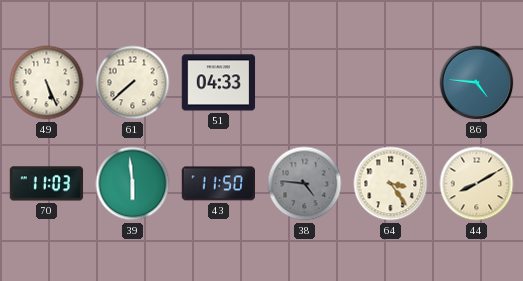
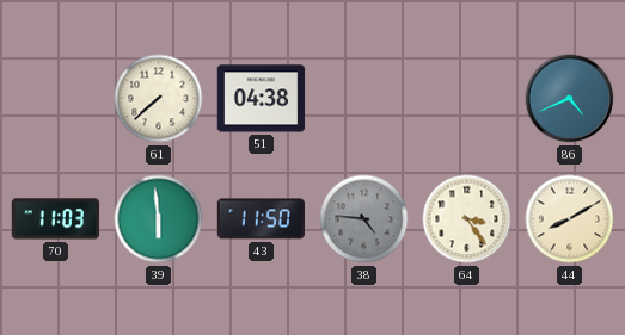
49: 5:26 -> none (47, 83)
51: 04:33 -> 04:38 (262, 99)
86: 4:46 -> 4:41 (570, 99)
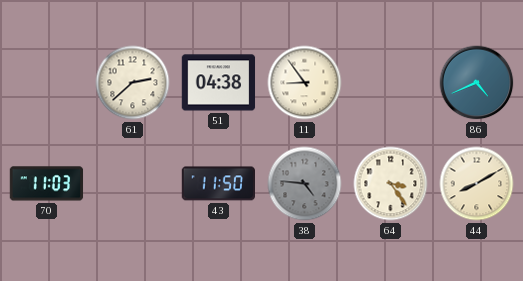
61: 7:38 -> 2:38 (133, 83)
11: none -> 8:54 (305, 83)
39: 5:59 -> none (159, 219)
